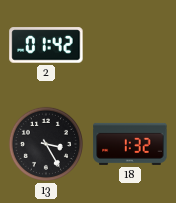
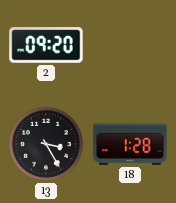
2: 01:42 -> 09:20 (46, 45)
18: 1:32 -> 1:28 (130, 144)
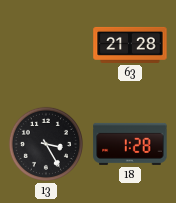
2: 09:20 -> none (46, 45)
63: none -> 21:28 (130, 45)
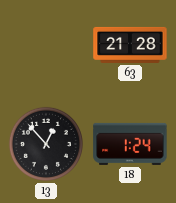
13: 3:25 -> 12:53 (46, 144)
18: 1:28 -> 1:24 (130, 144)
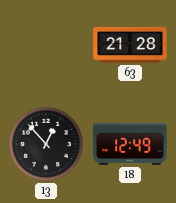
18: 1:24 -> 12:49 (130, 144)
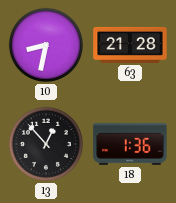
10: none -> 8:32 (46, 45)
18: 12:49 -> 1:36 (130, 144)
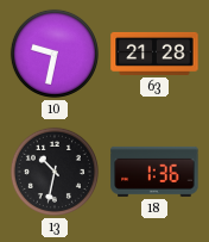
10: 8:32 -> 9:32 (55, 54)
13: 12:53 -> 10:32 (55, 172)
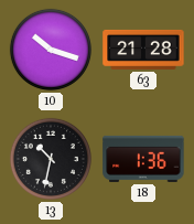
10: 9:32 -> 10:18 (51, 50)
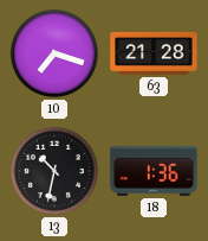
10: 10:18 -> 7:18 (54, 53)
